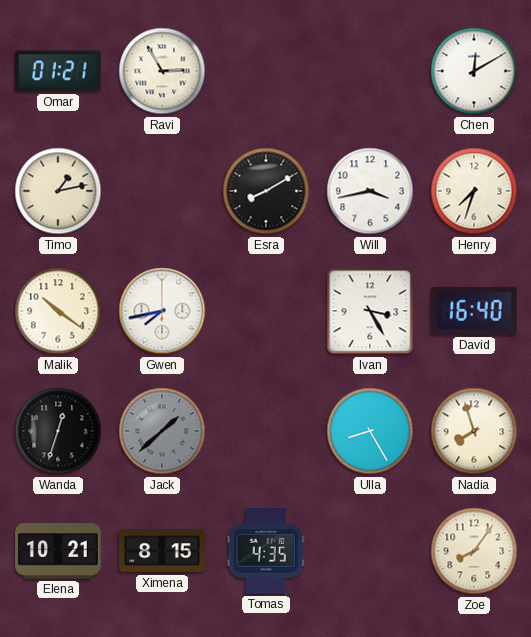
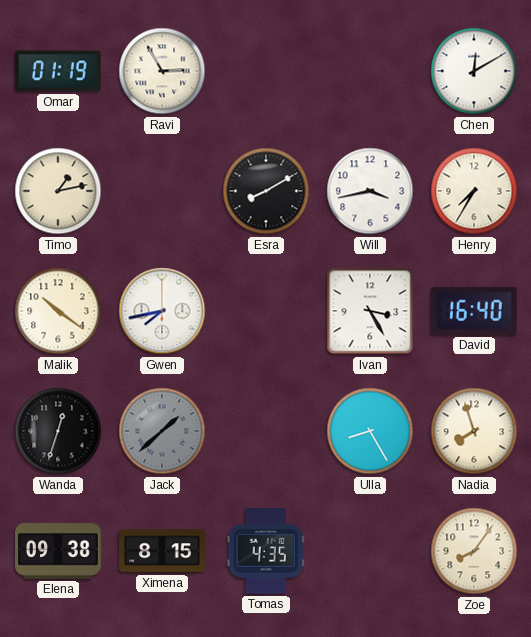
Omar: 01:21 -> 01:19 (59, 71)
Henry: 7:33 -> 7:35 (474, 191)
Elena: 10:21 -> 09:38 (58, 551)
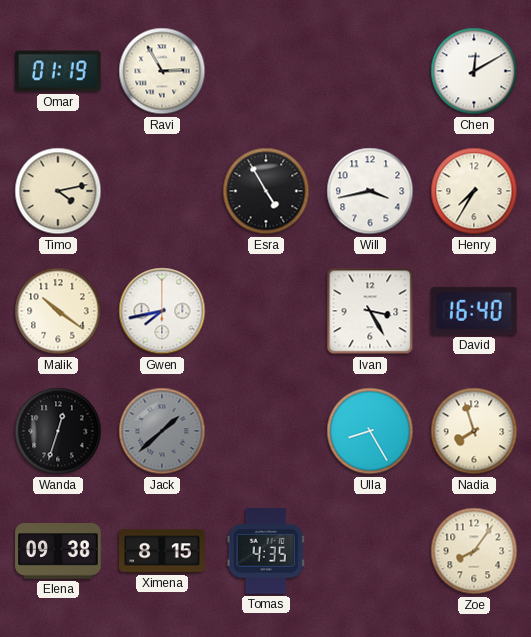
Timo: 1:13 -> 4:13 (58, 191)
Esra: 8:10 -> 4:55 (266, 191)
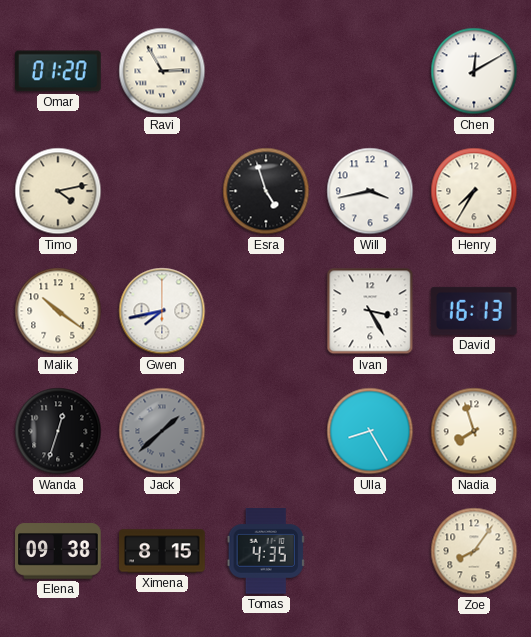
Omar: 01:19 -> 01:20 (59, 71)
Esra: 4:55 -> 4:57 (266, 191)
David: 16:40 -> 16:13 (474, 311)
